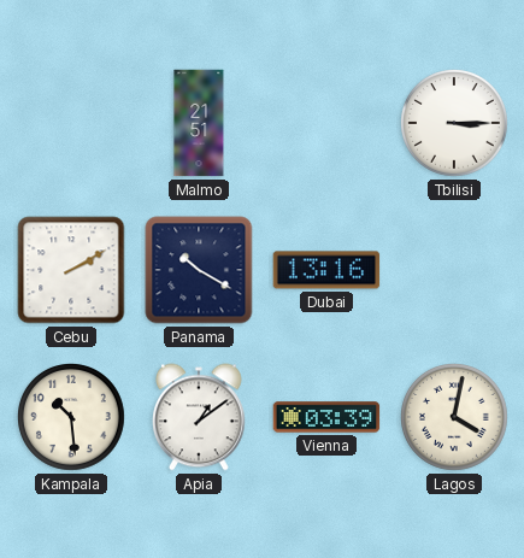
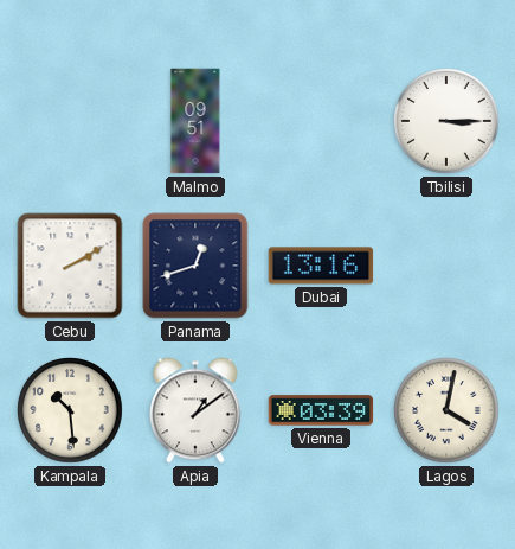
Malmo: 21:51 -> 09:51 (195, 121)
Panama: 10:20 -> 12:42 (195, 266)
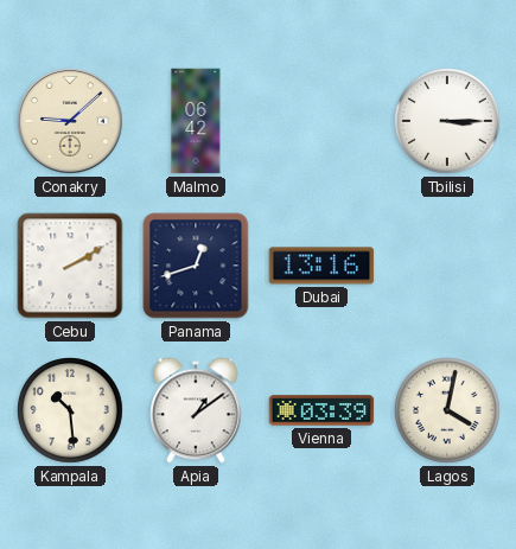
Conakry: none -> 9:08 (71, 122)
Malmo: 09:51 -> 06:42 (196, 121)
